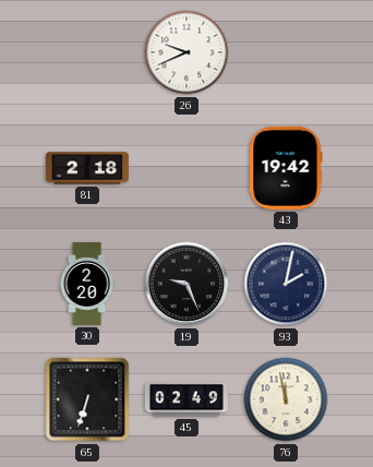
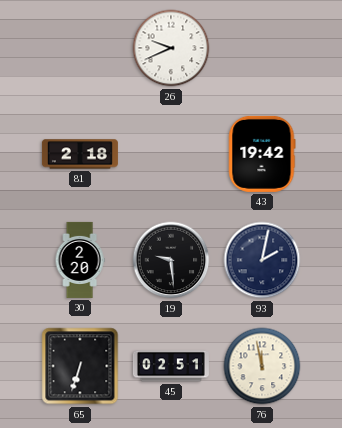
19: 9:26 -> 9:29 (171, 260)
45: 02:49 -> 02:51 (171, 366)
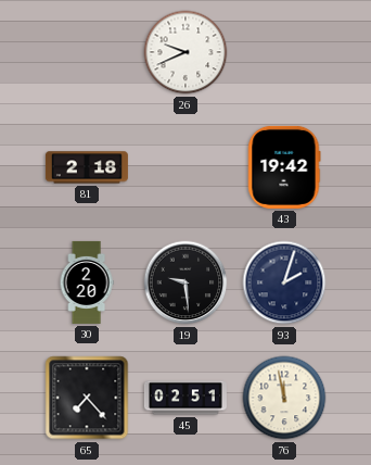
93: 2:02 -> 2:03 (284, 282)
65: 6:33 -> 7:23 (87, 398)
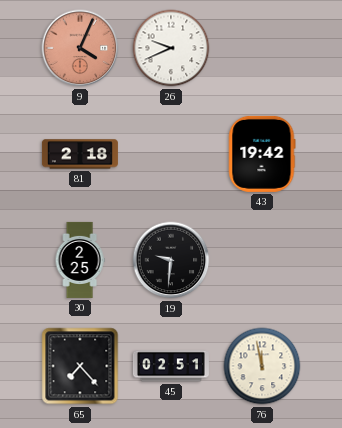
9: none -> 4:04 (80, 48)
30: 2:20 -> 2:25 (80, 260)
19: 9:29 -> 9:31 (171, 260)
93: 2:03 -> none (284, 282)
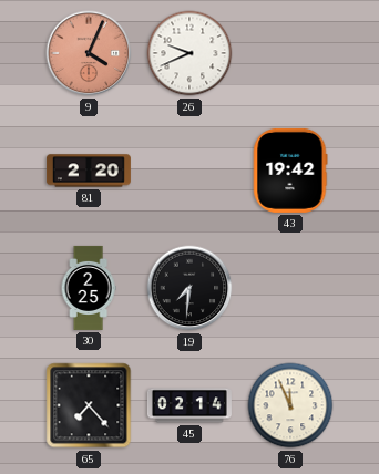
81: 2:18 -> 2:20 (89, 171)
19: 9:31 -> 7:31 (189, 288)
45: 02:51 -> 02:14 (189, 405)
76: 11:58 -> 11:56 (290, 405)
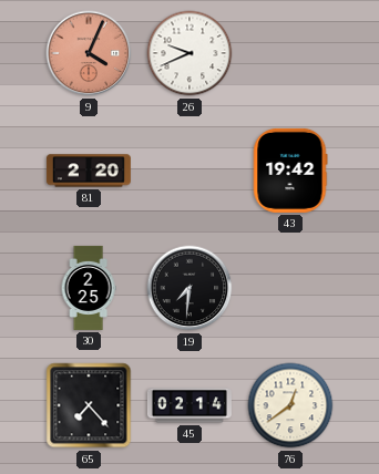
76: 11:56 -> 12:39 (290, 405)
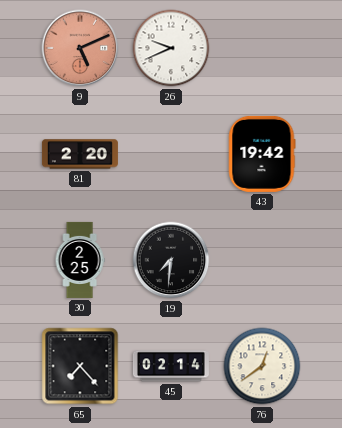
9: 4:04 -> 5:11 (80, 48)
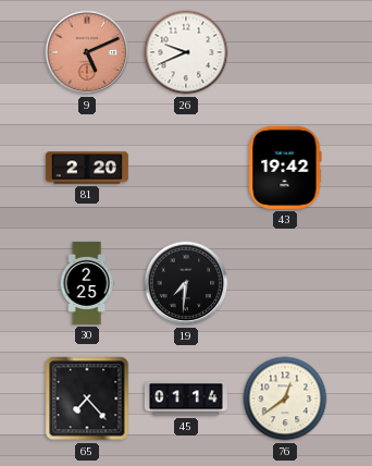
45: 02:14 -> 01:14 (186, 398)
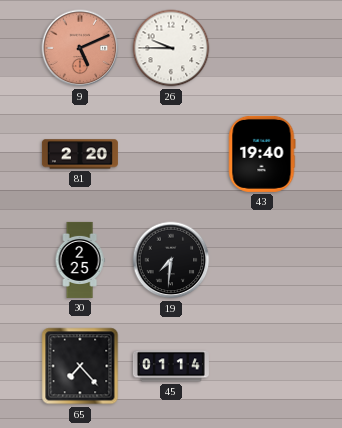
26: 9:41 -> 9:45 (171, 48)
43: 19:42 -> 19:40 (262, 154)
76: 12:39 -> none (285, 398)
